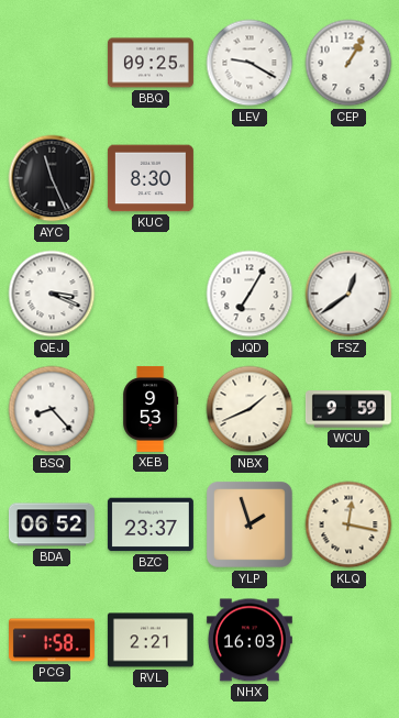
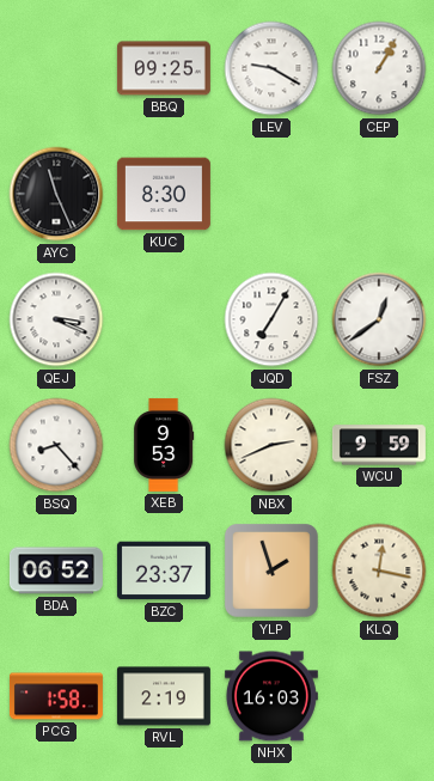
NBX: 1:41 -> 2:41 (271, 445)
RVL: 2:21 -> 2:19 (164, 696)
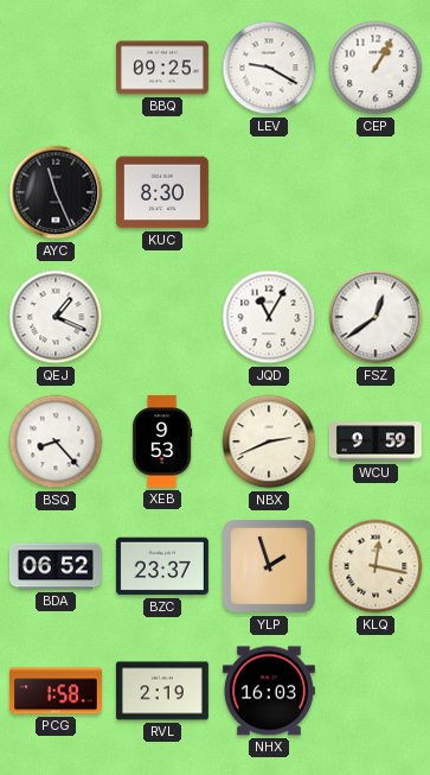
QEJ: 3:19 -> 1:19 (56, 317)
JQD: 7:05 -> 11:05 (269, 317)
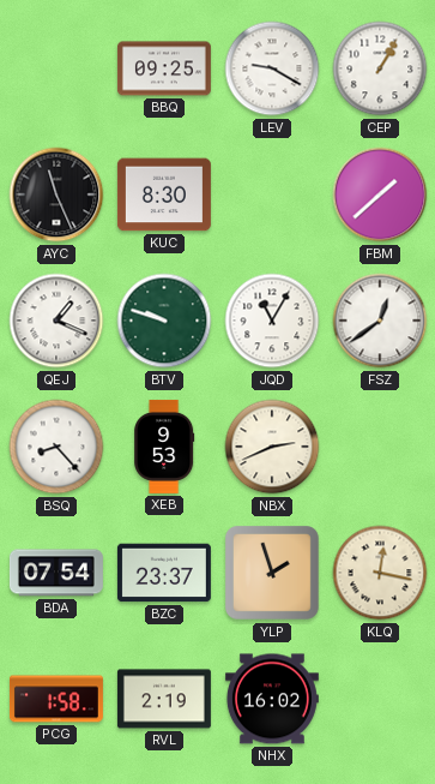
FBM: none -> 1:38 (380, 194)
BTV: none -> 9:48 (164, 321)
WCU: 9:59 -> none (376, 442)
BDA: 06:52 -> 07:54 (56, 573)
NHX: 16:03 -> 16:02 (272, 699)
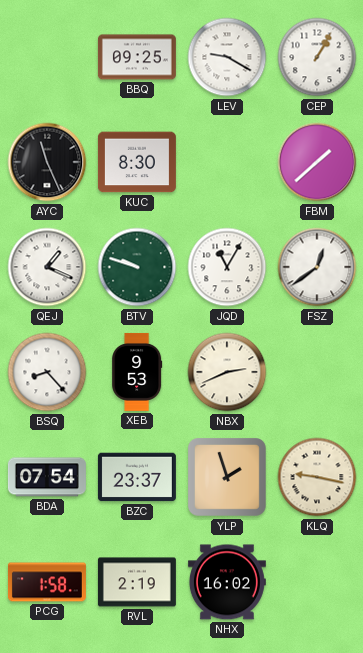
KLQ: 12:17 -> 9:17 (317, 477)
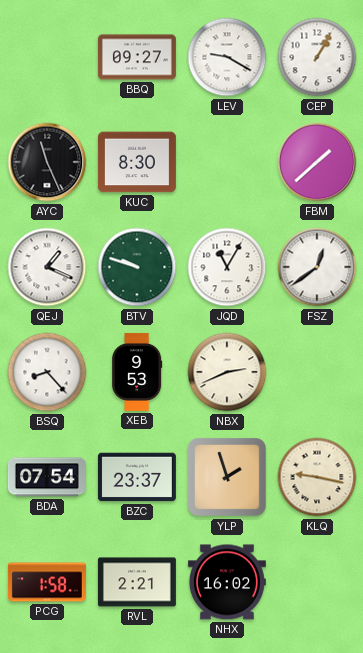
BBQ: 09:25 -> 09:27 (137, 57)
RVL: 2:19 -> 2:21 (137, 582)
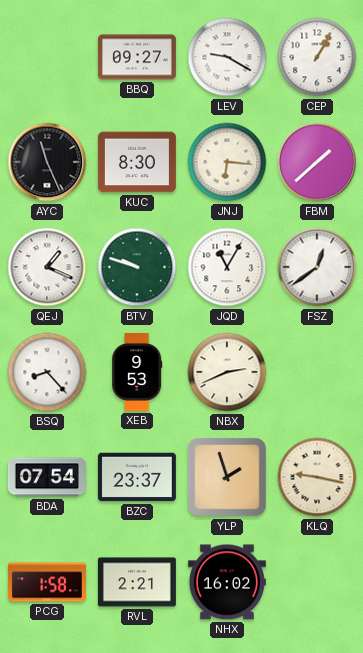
JNJ: none -> 6:16 (227, 162)
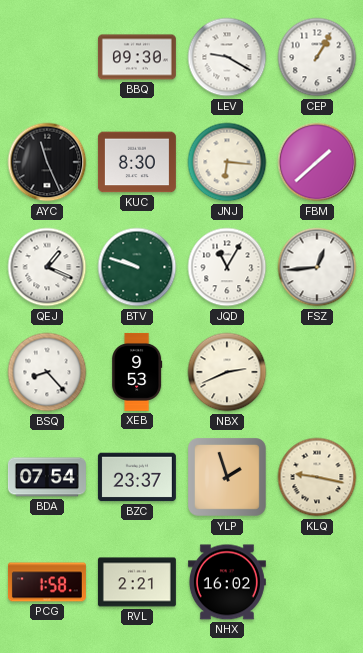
BBQ: 09:27 -> 09:30 (137, 57)
FSZ: 12:39 -> 12:44 (317, 267)
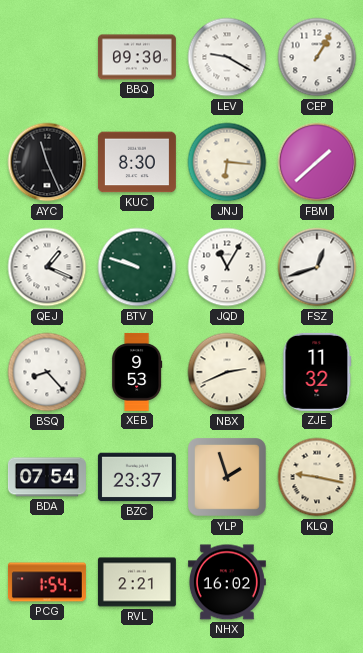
FSZ: 12:44 -> 12:42 (317, 267)
ZJE: none -> 11:32 (317, 372)
PCG: 1:58 -> 1:54 (47, 582)
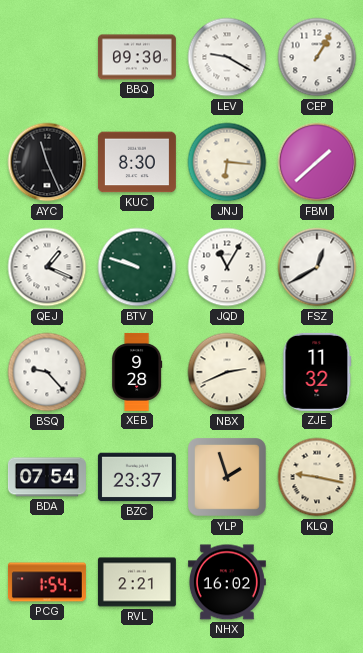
FSZ: 12:42 -> 12:40 (317, 267)
BSQ: 8:23 -> 9:23 (47, 372)
XEB: 9:53 -> 9:28 (137, 372)
